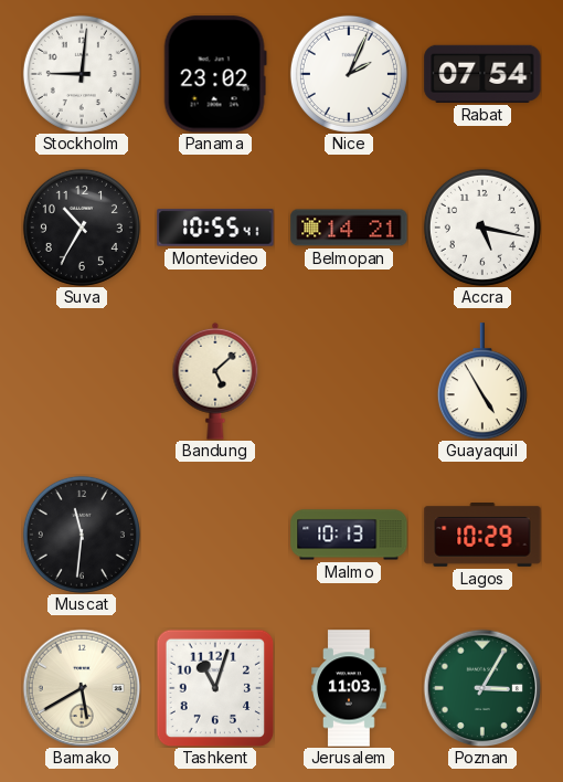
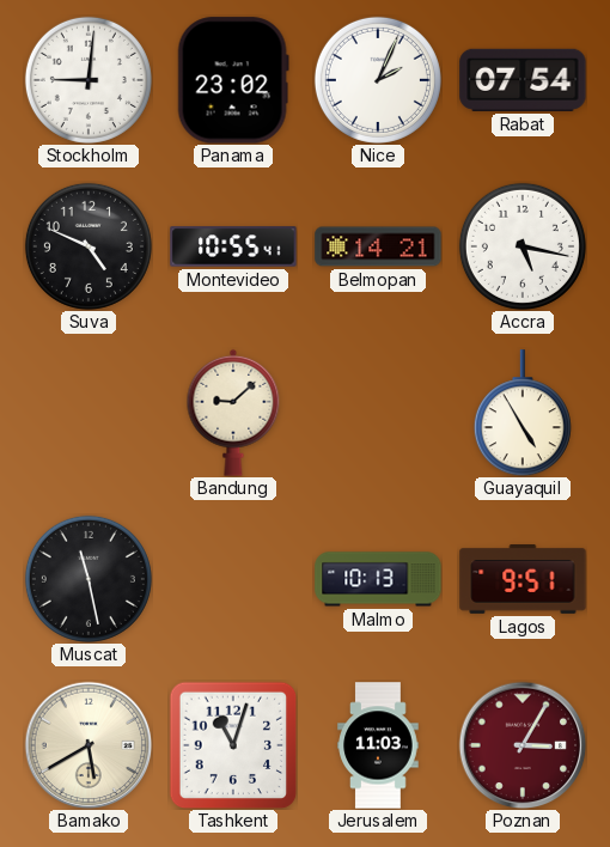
Suva: 10:35 -> 4:49 (89, 246)
Bandung: 5:08 -> 9:08 (233, 413)
Muscat: 11:31 -> 11:28 (89, 579)
Lagos: 10:29 -> 9:51 (523, 580)
Poznan dial: green -> burgundy (523, 745)
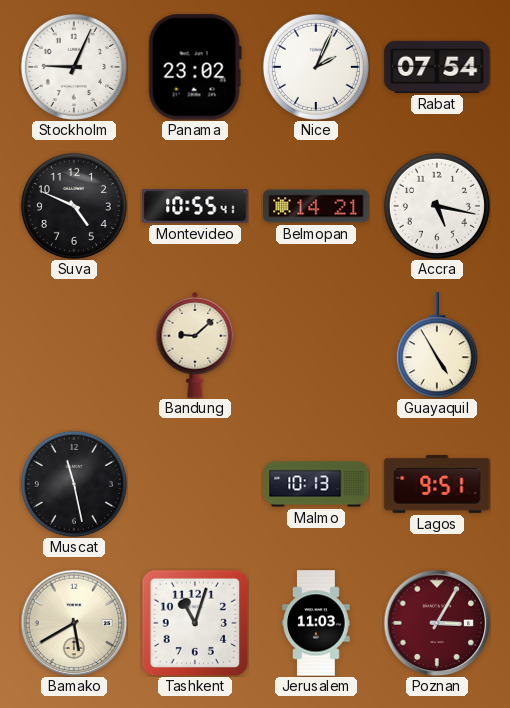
Stockholm: 9:01 -> 9:04 (74, 67)
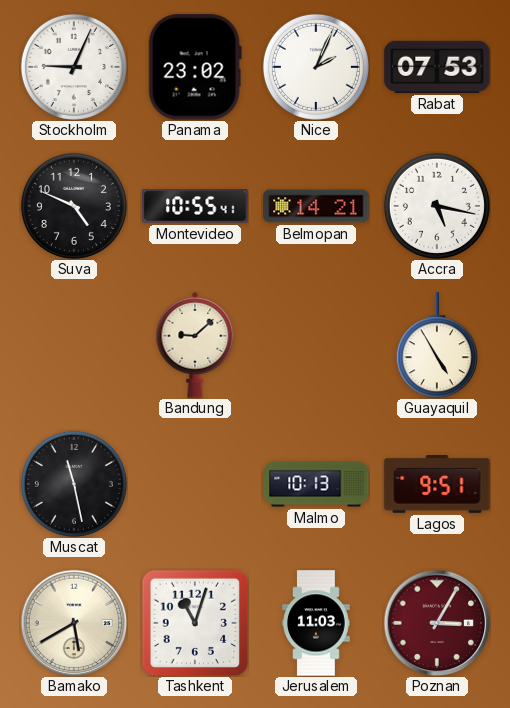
Rabat: 07:54 -> 07:53 (437, 67)
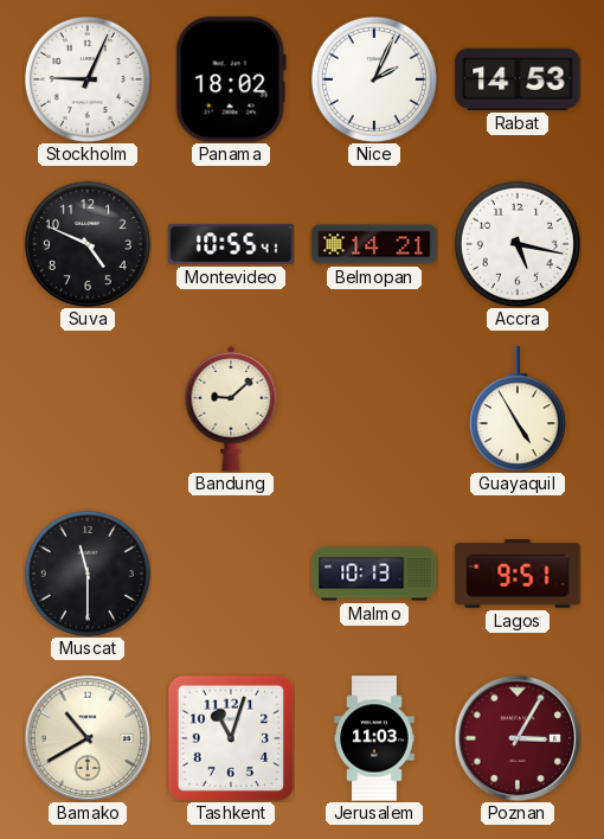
Panama: 23:02 -> 18:02 (231, 79)
Rabat: 07:53 -> 14:53 (518, 79)
Muscat: 11:28 -> 11:30 (88, 574)
Bamako: 5:40 -> 10:40 (88, 738)
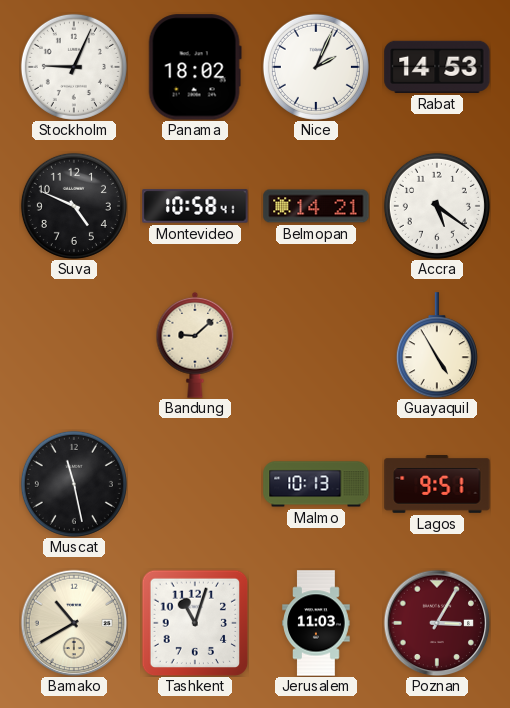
Montevideo: 10:55 -> 10:58 (195, 206)
Accra: 5:17 -> 5:21 (437, 206)
Muscat: 11:30 -> 11:28 (74, 484)
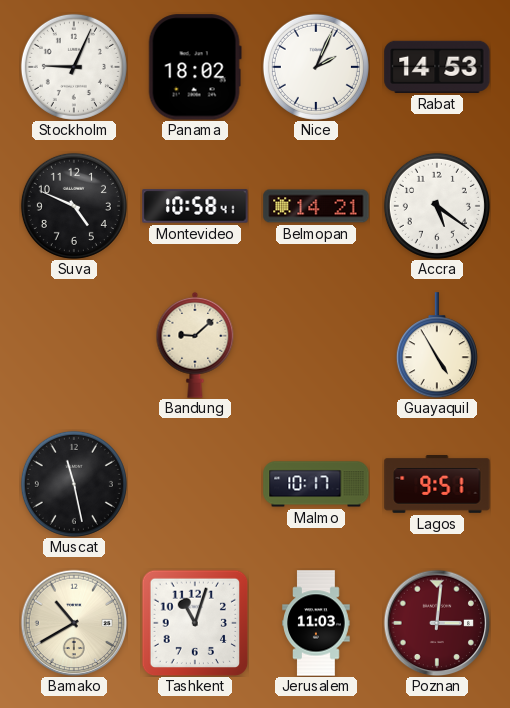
Malmo: 10:13 -> 10:17 (316, 484)
Poznan: 3:05 -> 3:01 (437, 623)
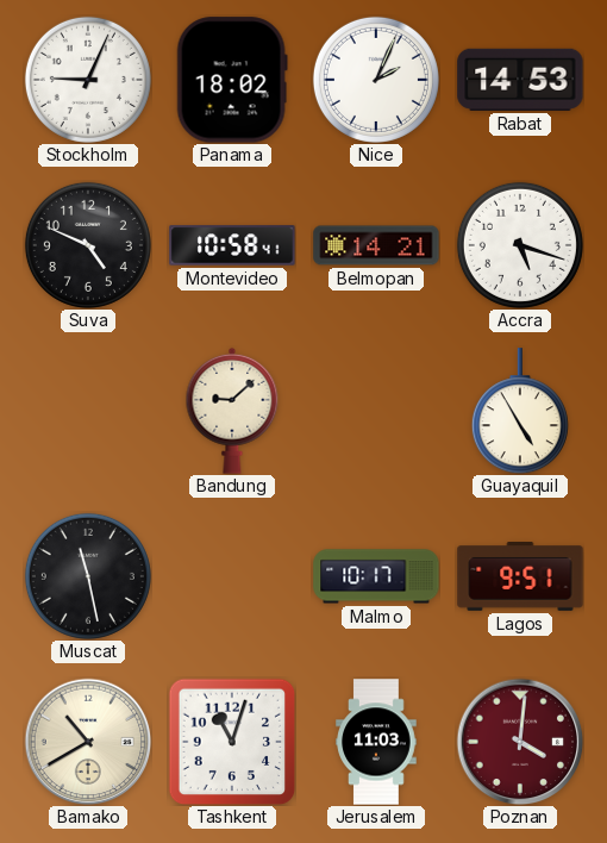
Accra: 5:21 -> 5:18 (520, 245)
Poznan: 3:01 -> 4:01 (520, 742)
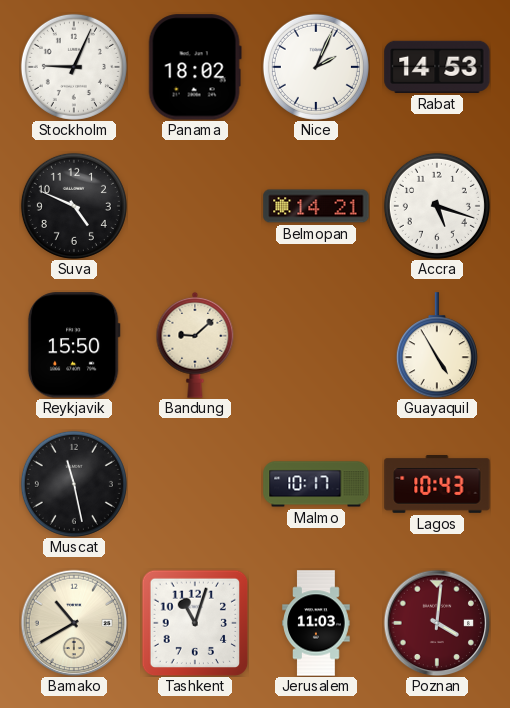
Montevideo: 10:58 -> none (232, 245)
Reykjavik: none -> 15:50 (74, 345)
Lagos: 9:51 -> 10:43 (437, 485)
